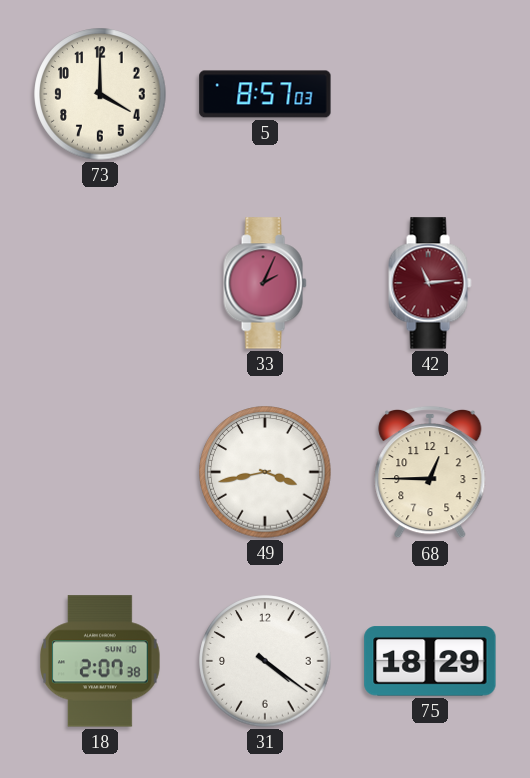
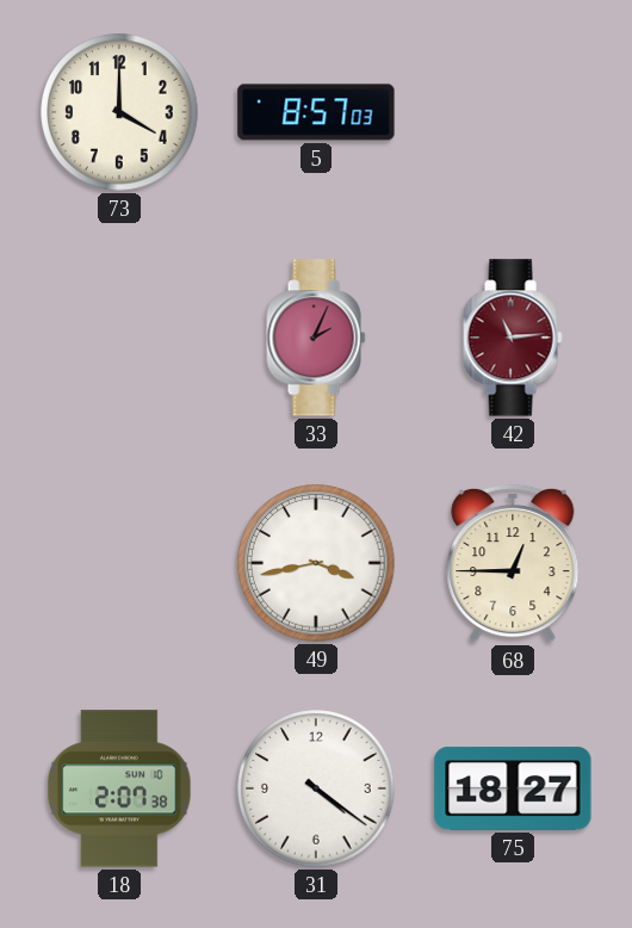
75: 18:29 -> 18:27 (513, 788)
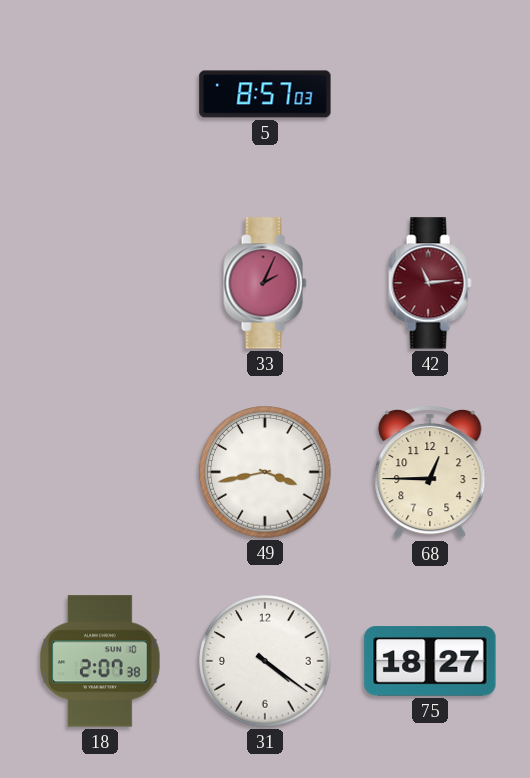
73: 4:00 -> none (119, 112)
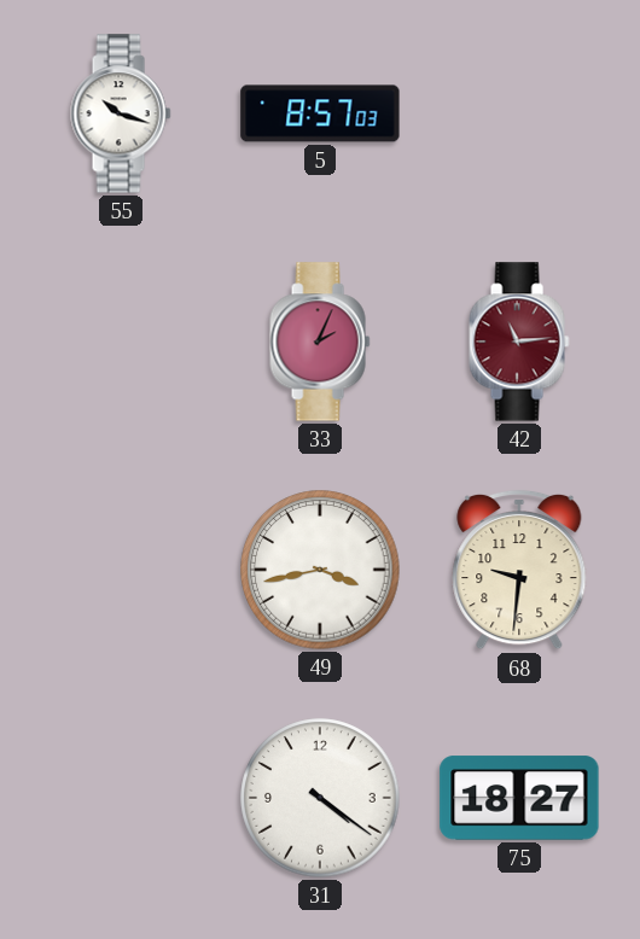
55: none -> 10:18 (121, 113)
68: 12:45 -> 9:31 (519, 570)
18: 2:07 -> none (101, 661)
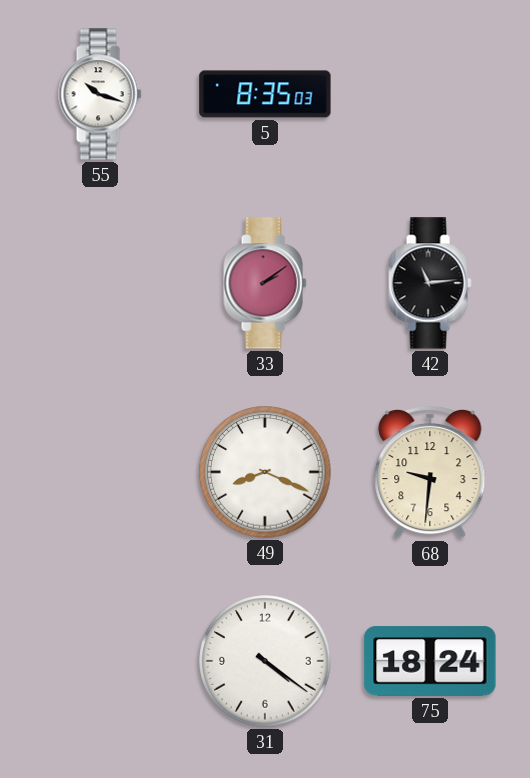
5: 8:57 -> 8:35 (265, 94)
33: 2:04 -> 2:09 (265, 283)
42 dial: burgundy -> black (430, 283)
49: 3:43 -> 8:19 (265, 472)
75: 18:27 -> 18:24 (430, 661)
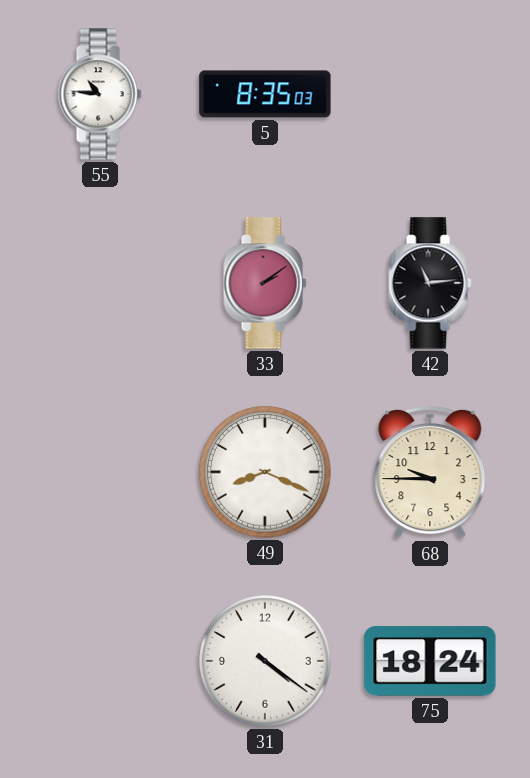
55: 10:18 -> 10:46 (100, 94)
68: 9:31 -> 9:45 (430, 472)
